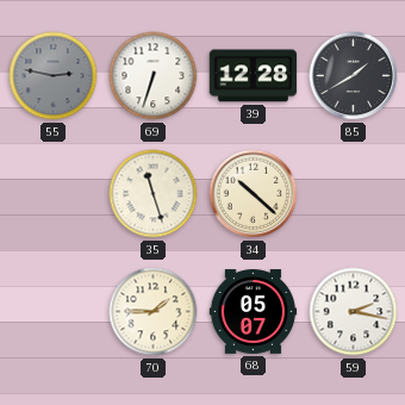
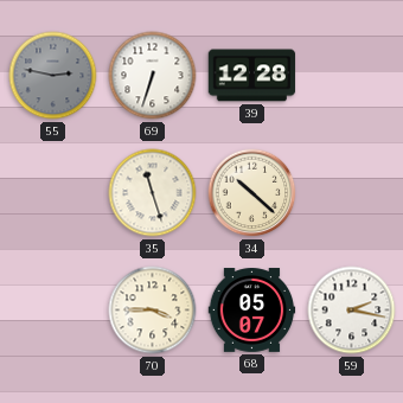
85: 1:40 -> none (354, 76)
70: 1:45 -> 3:45 (153, 311)
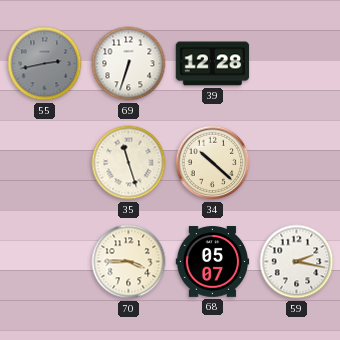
55: 2:47 -> 2:43 (45, 64)
